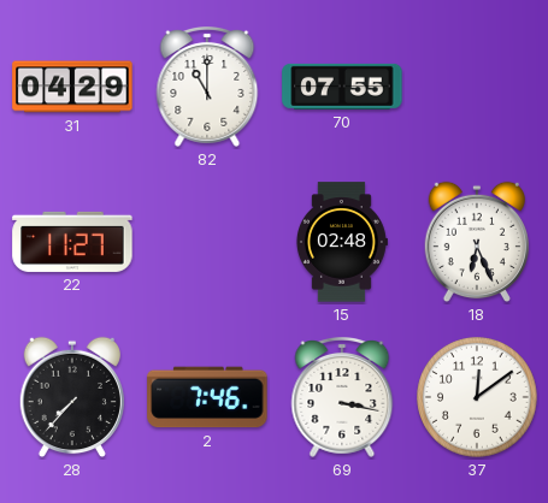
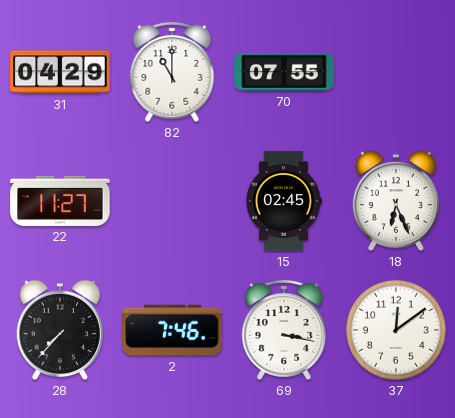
15: 02:48 -> 02:45 (283, 201)
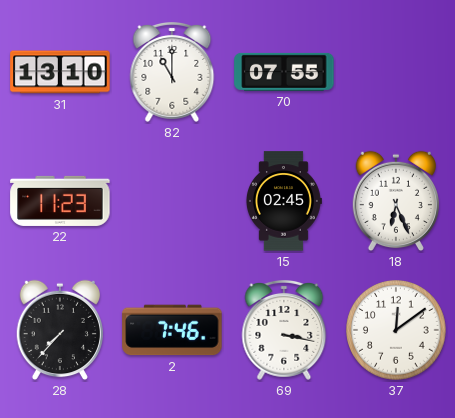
31: 04:29 -> 13:10 (60, 72)
22: 11:27 -> 11:23 (60, 201)
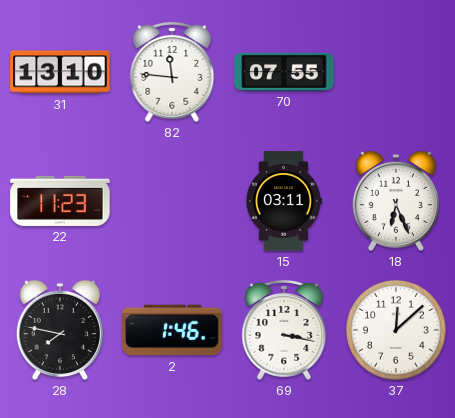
82: 11:00 -> 11:46 (172, 73)
15: 02:45 -> 03:11 (283, 201)
28: 7:37 -> 7:47 (59, 330)
2: 7:46 -> 1:46 (172, 330)
37: 12:09 -> 12:08 (396, 330)
